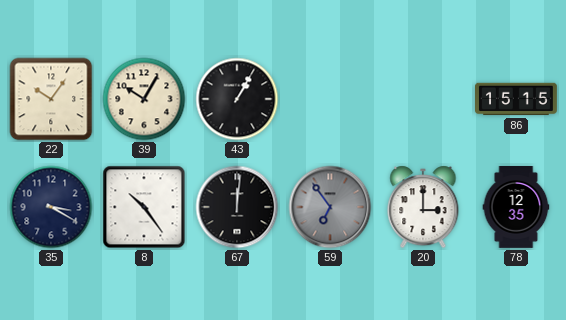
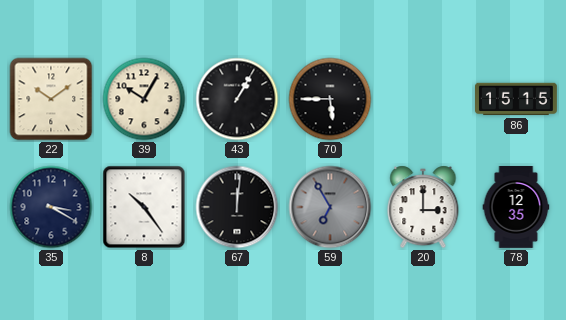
22: 10:06 -> 10:09 (51, 99)
70: none -> 5:45 (330, 99)
59: 6:54 -> 6:55 (330, 207)
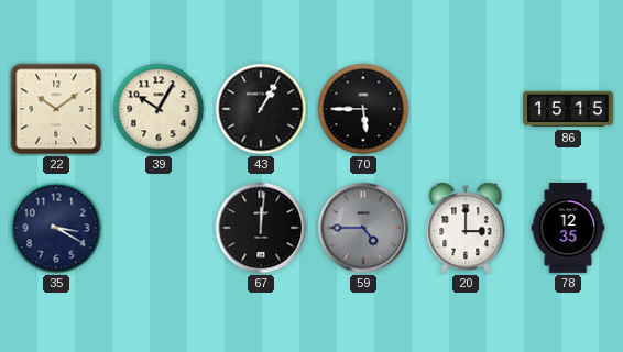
8: 10:24 -> none (144, 207)
59: 6:55 -> 4:45 (363, 228)
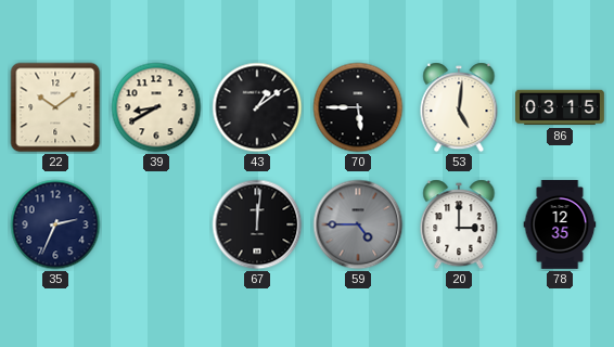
39: 10:05 -> 8:40 (156, 107)
43: 1:05 -> 1:09 (257, 107)
53: none -> 5:01 (459, 107)
86: 15:15 -> 03:15 (561, 107)
35: 3:20 -> 2:34 (55, 224)
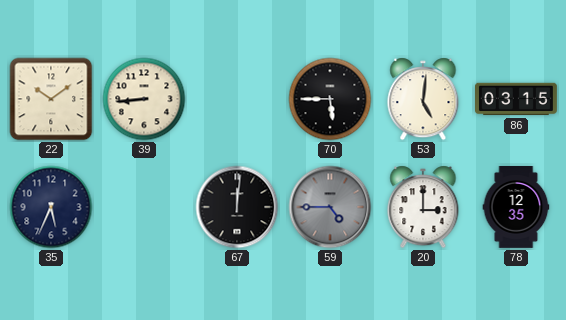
39: 8:40 -> 8:44 (144, 99)
43: 1:09 -> none (257, 107)
35: 2:34 -> 5:34 (51, 207)
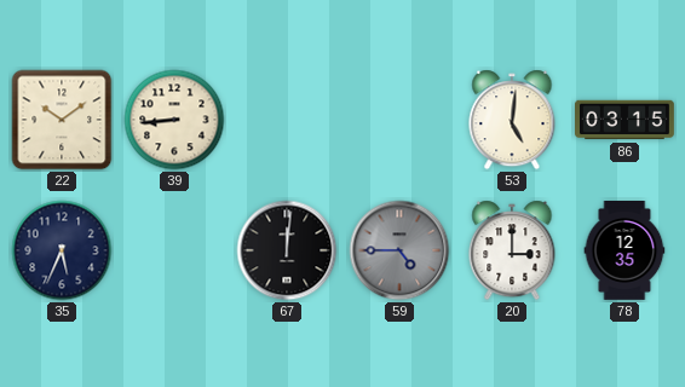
70: 5:45 -> none (330, 99)
